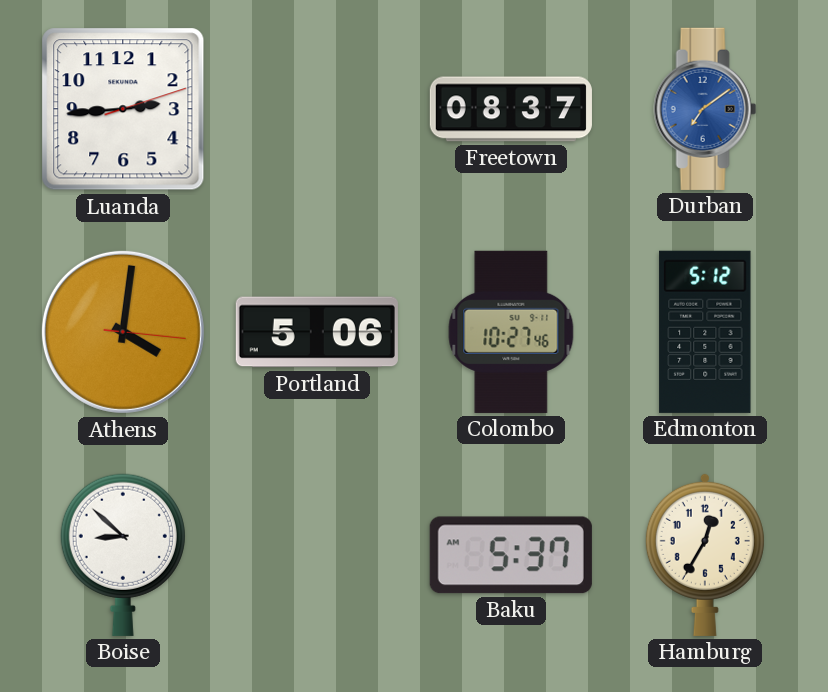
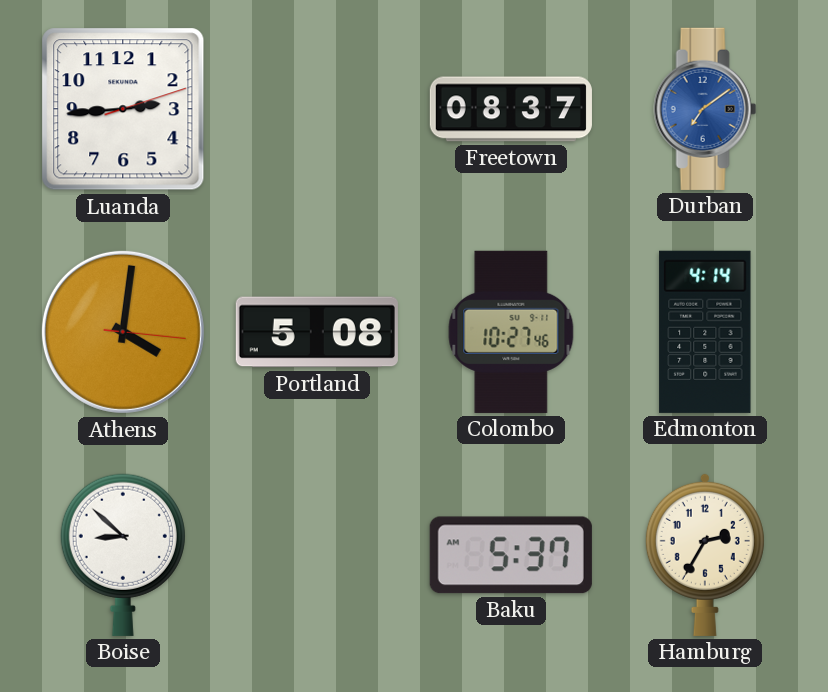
Portland: 5:06 -> 5:08 (317, 332)
Edmonton: 5:12 -> 4:14 (705, 332)
Hamburg: 12:35 -> 2:35 (705, 554)
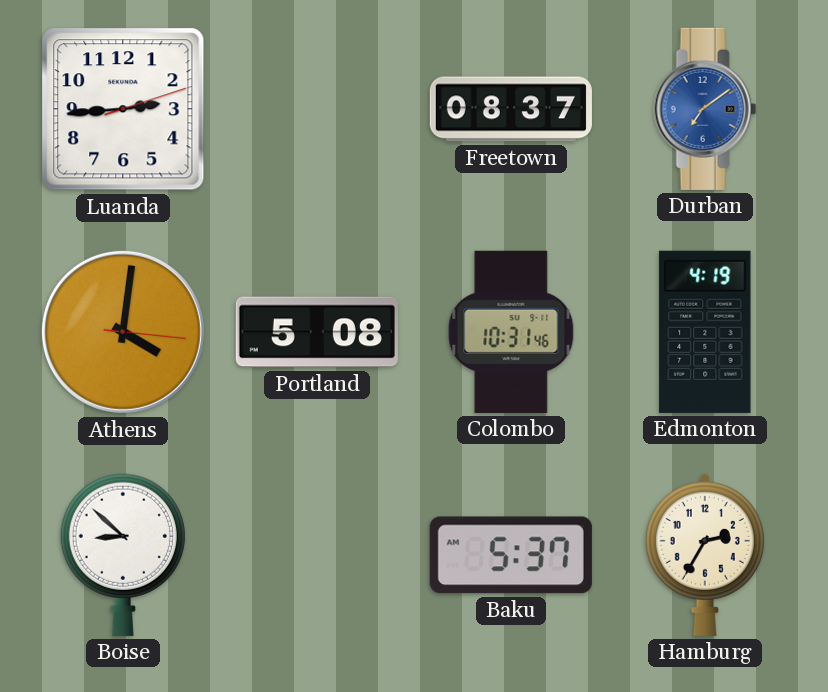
Colombo: 10:27 -> 10:31 (511, 332)
Edmonton: 4:14 -> 4:19 (705, 332)
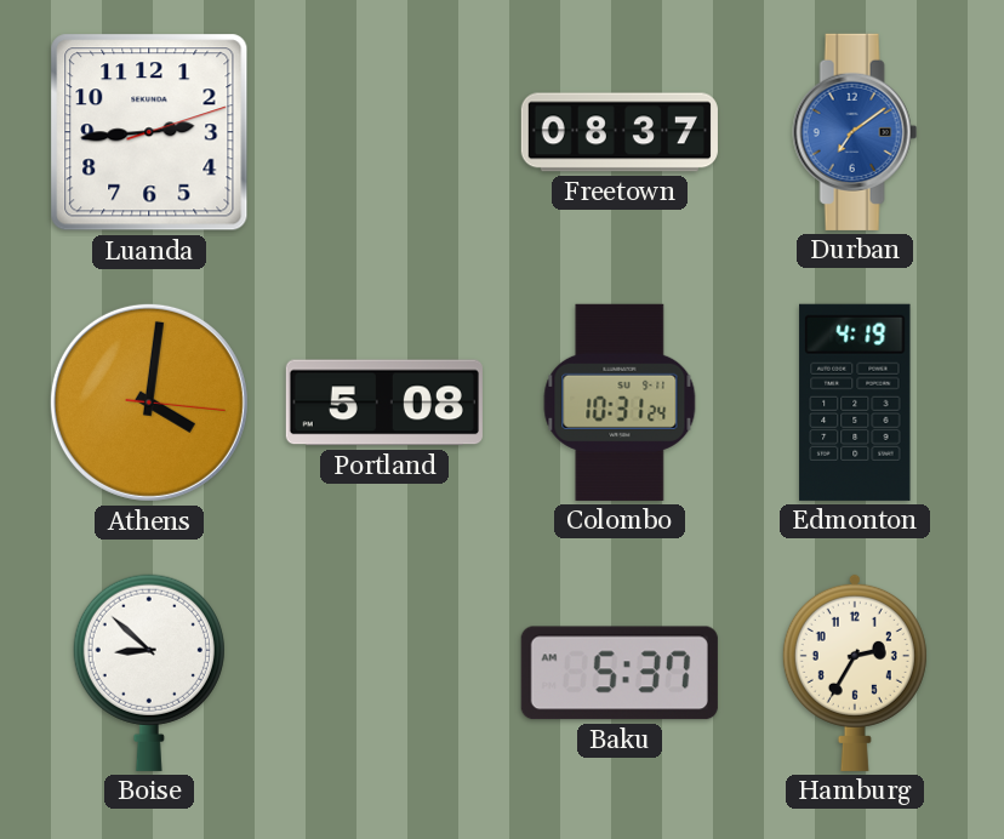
Colombo: 10:31:46 -> 10:31:24 (620, 403)
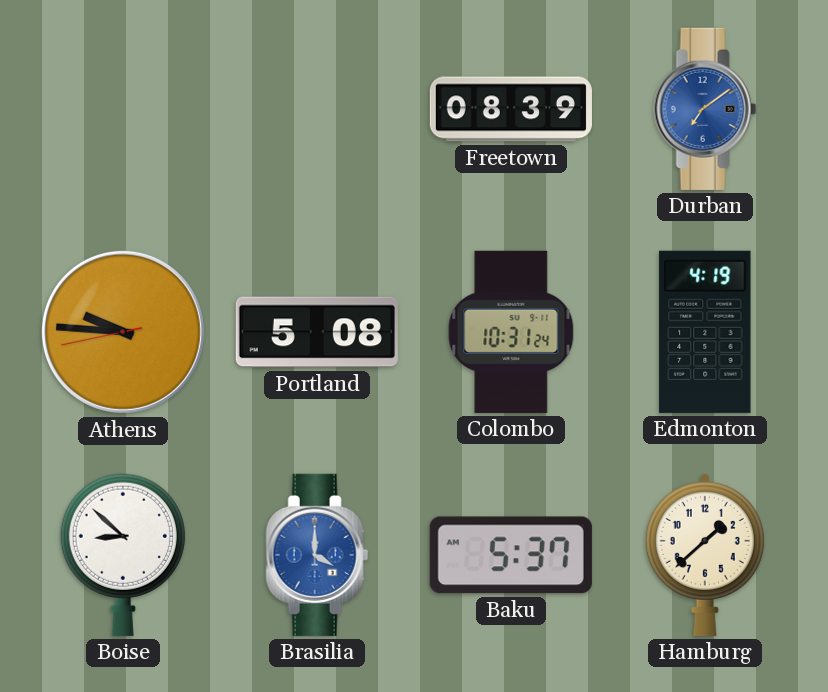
Luanda: 2:44 -> none (149, 132)
Freetown: 08:37 -> 08:39 (511, 109)
Athens: 4:01 -> 9:45 (123, 332)
Brasilia: none -> 4:00 (317, 555)
Hamburg: 2:35 -> 1:38 (705, 554)
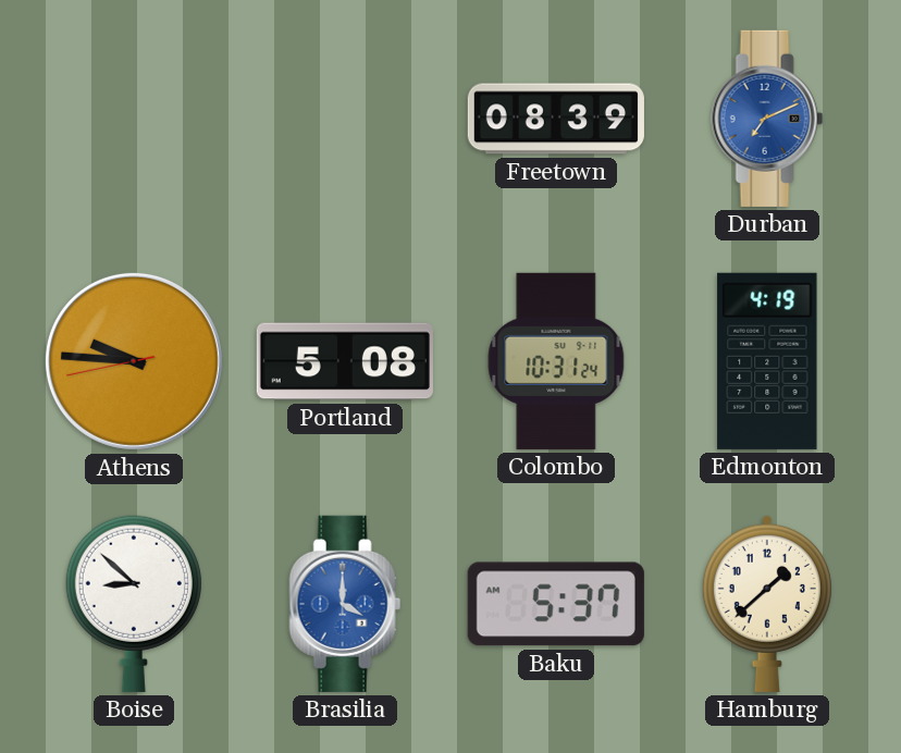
Durban: 7:09 -> 7:11 (767, 119)
